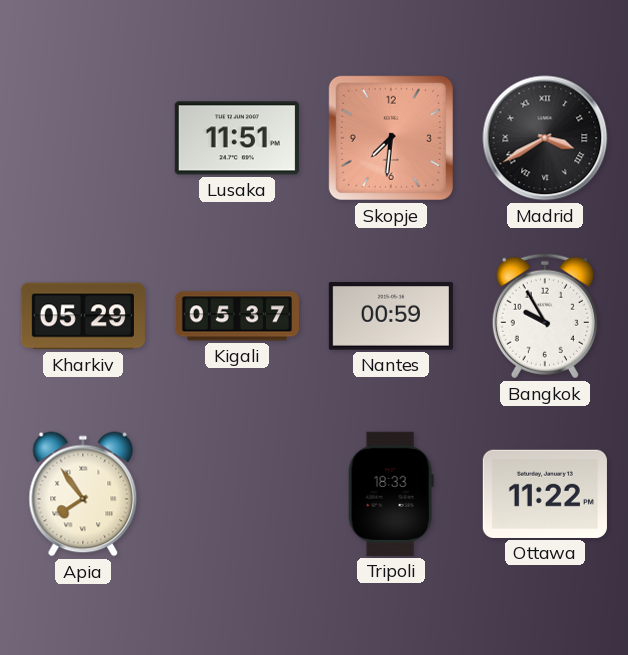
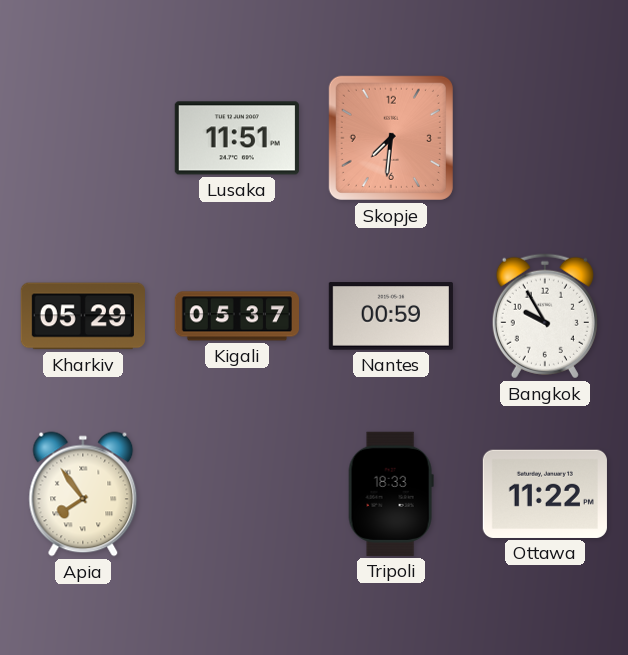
Madrid: 3:40 -> none (545, 138)
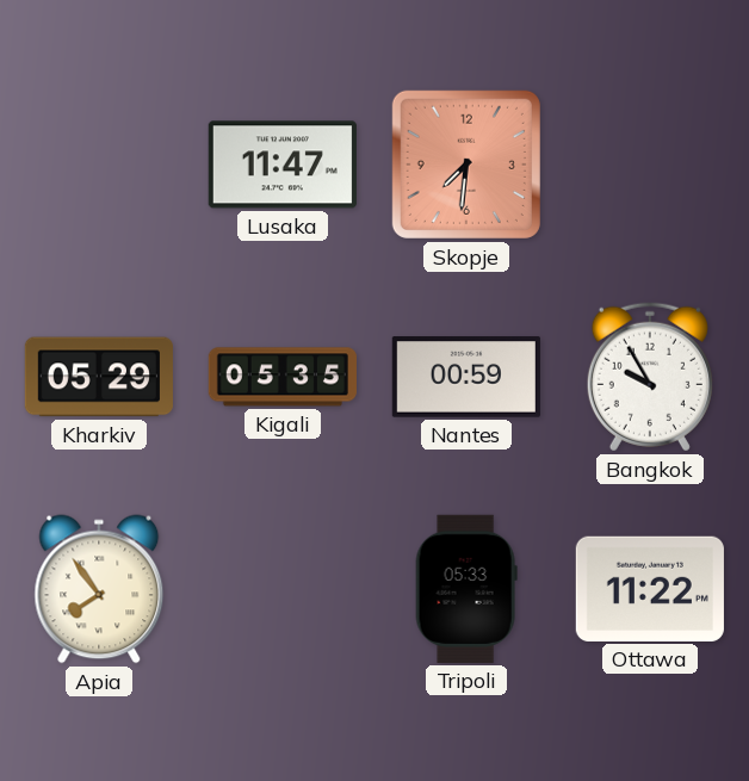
Lusaka: 11:51 -> 11:47 (283, 165)
Kigali: 05:37 -> 05:35 (283, 377)
Tripoli: 18:33 -> 05:33 (466, 589)
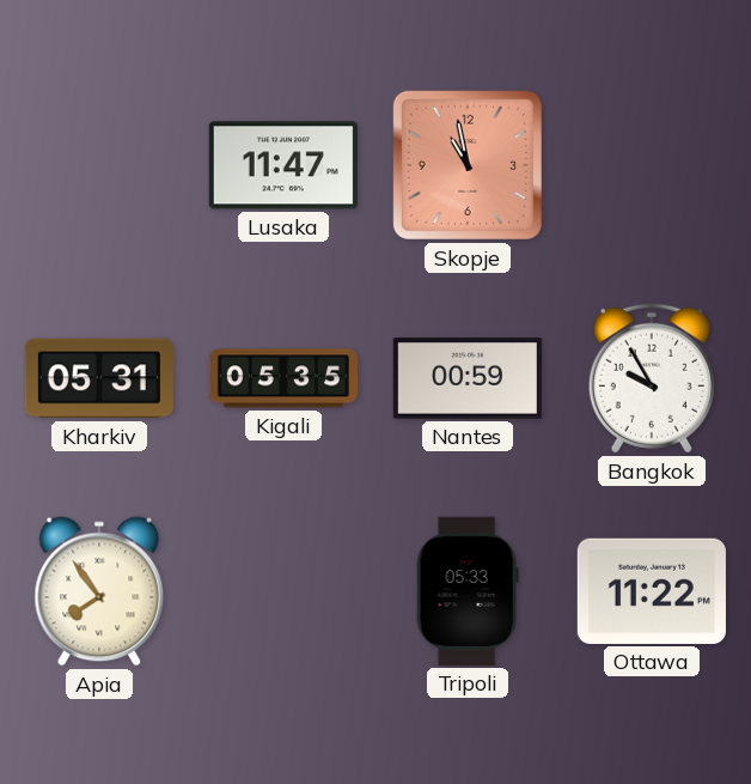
Skopje: 7:31 -> 10:58 (468, 165)
Kharkiv: 05:29 -> 05:31 (99, 378)
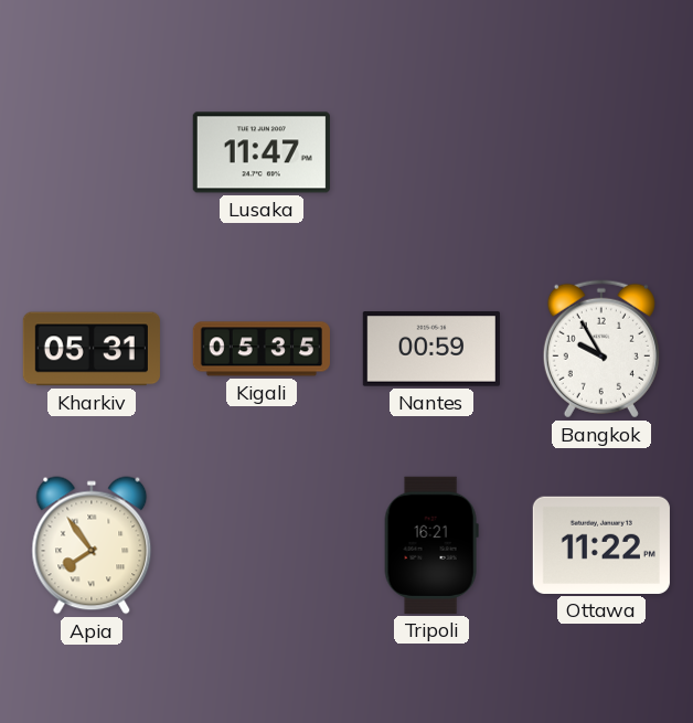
Skopje: 10:58 -> none (468, 165)
Tripoli: 05:33 -> 16:21 (431, 545)
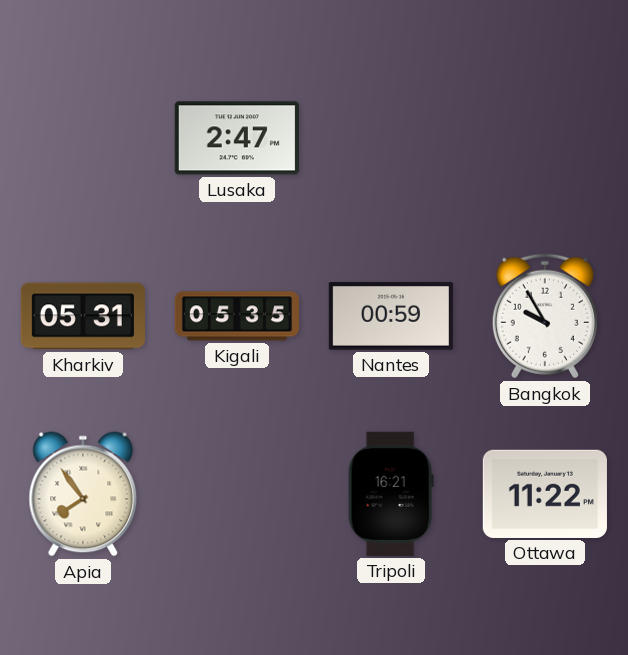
Lusaka: 11:47 -> 2:47 (237, 138)
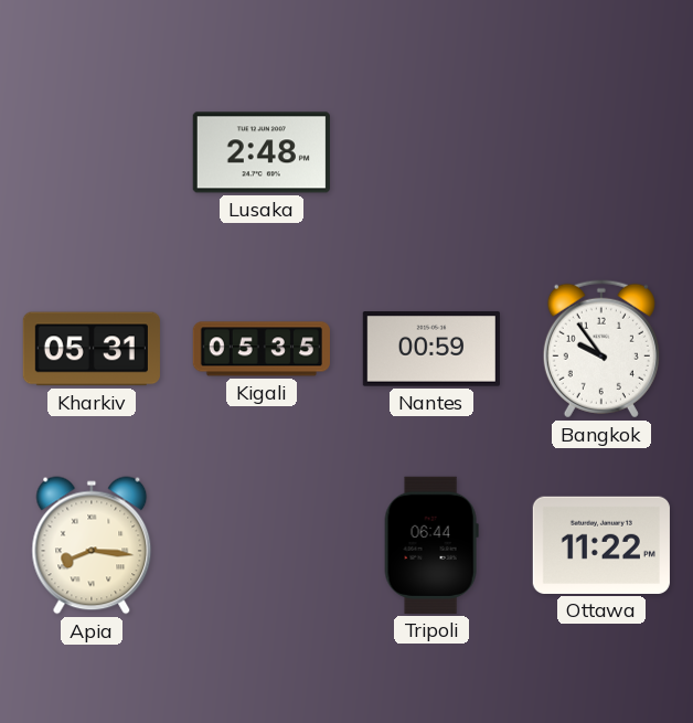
Lusaka: 2:47 -> 2:48 (262, 152)
Bangkok: 9:55 -> 9:54 (601, 349)
Apia: 7:54 -> 8:16 (92, 545)
Tripoli: 16:21 -> 06:44 (431, 545)
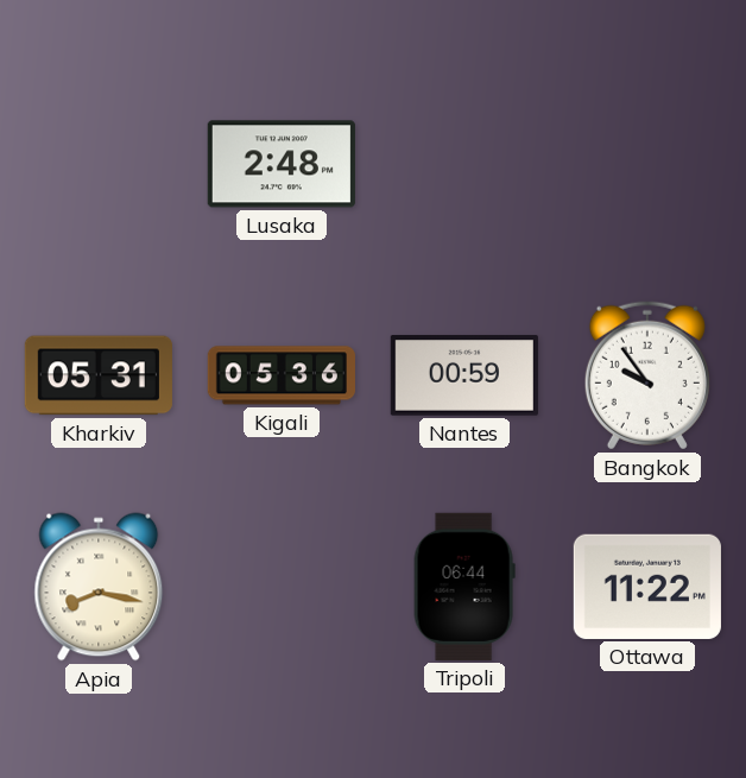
Kigali: 05:35 -> 05:36 (282, 375)
Apia: 8:16 -> 8:17 (99, 587)
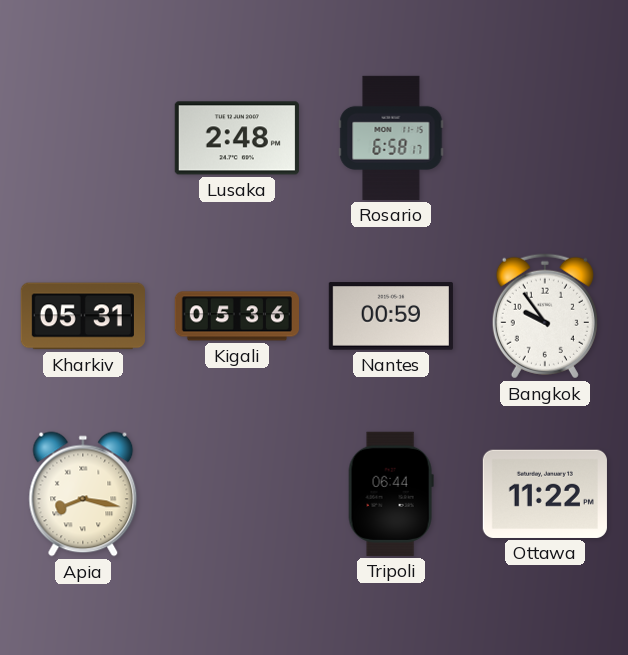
Rosario: none -> 6:58 (391, 138)
